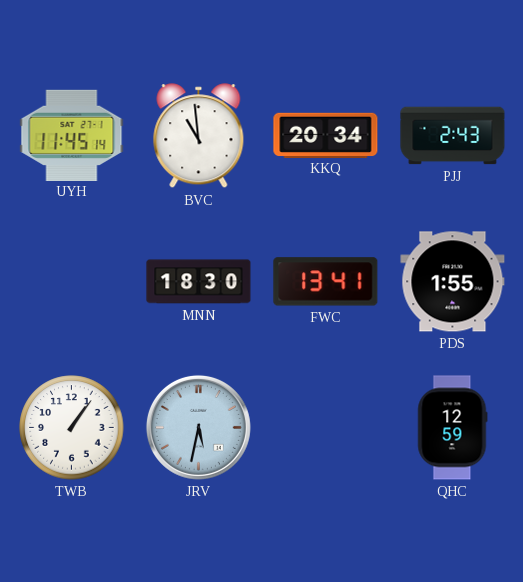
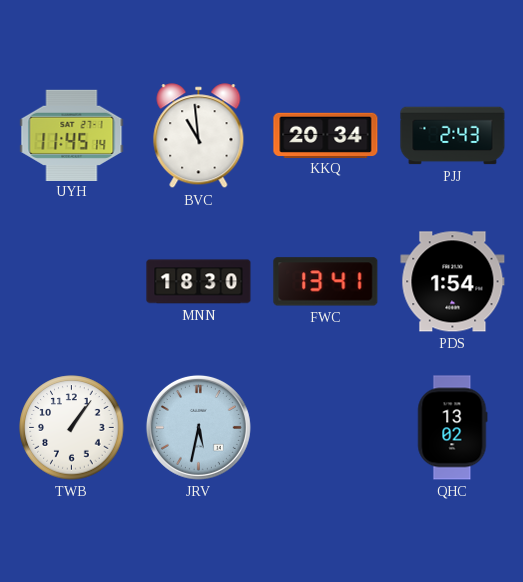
PDS: 1:55 -> 1:54 (453, 282)
QHC: 12:59 -> 13:02 (453, 428)
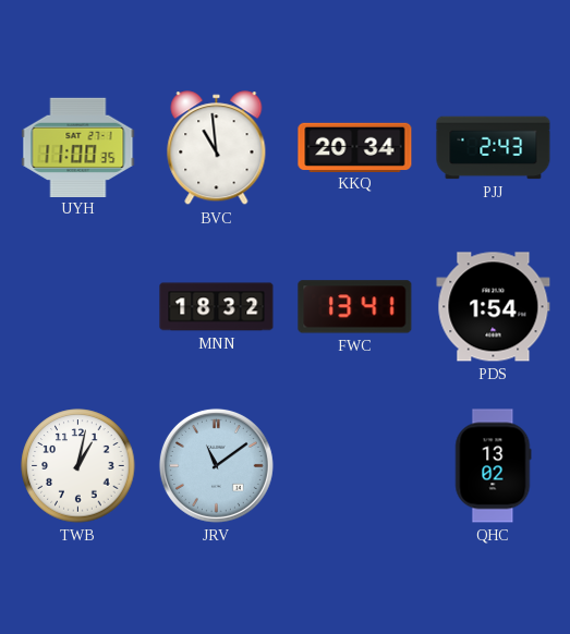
UYH: 11:45 -> 11:00 (78, 147)
MNN: 18:30 -> 18:32 (217, 307)
TWB: 1:06 -> 1:02 (78, 466)
JRV: 5:32 -> 11:09 (216, 465)
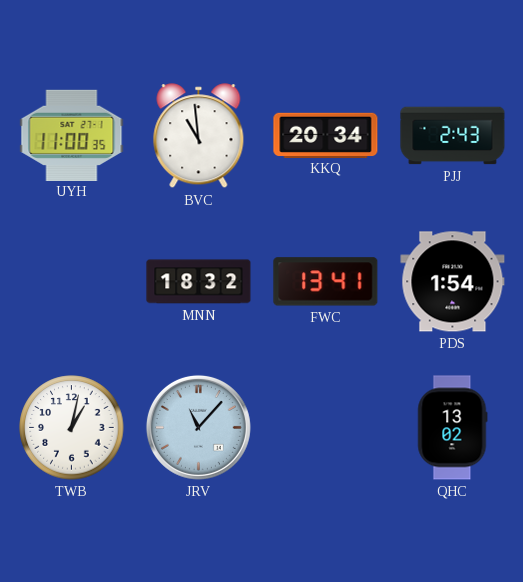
JRV: 11:09 -> 11:07 (198, 427)
